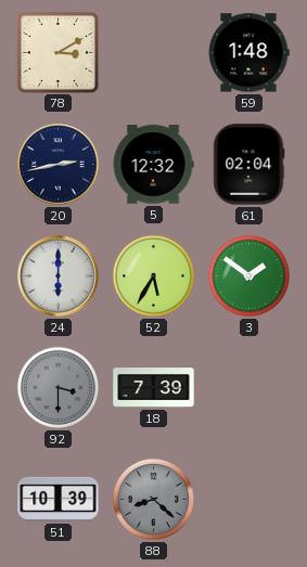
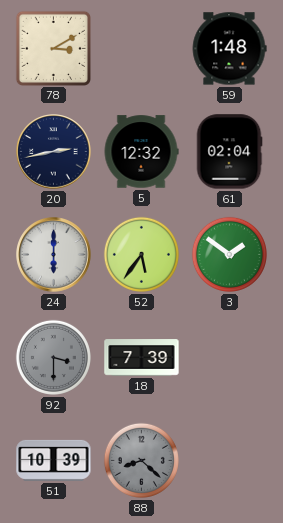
52: 5:35 -> 5:36 (141, 254)
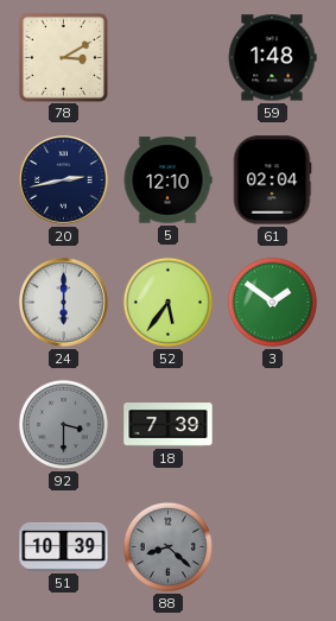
5: 12:32 -> 12:10 (167, 180)
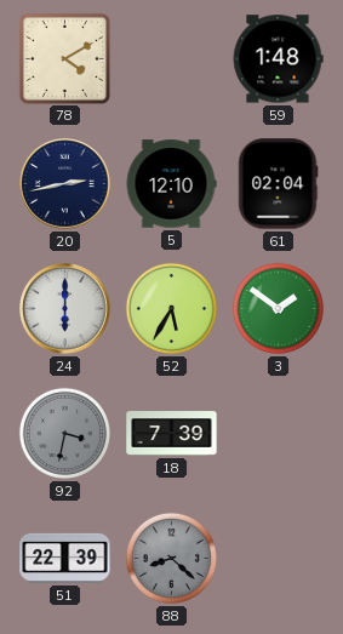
78: 3:10 -> 4:10 (64, 58)
52: 5:36 -> 5:35 (171, 308)
92: 3:30 -> 3:32 (64, 433)
51: 10:39 -> 22:39 (65, 558)
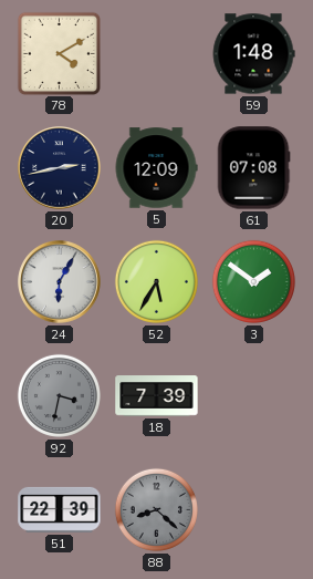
5: 12:10 -> 12:09 (156, 168)
61: 02:04 -> 07:08 (253, 168)
24: 6:00 -> 6:05 (60, 282)
